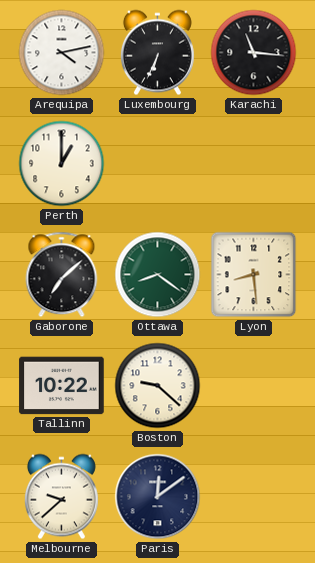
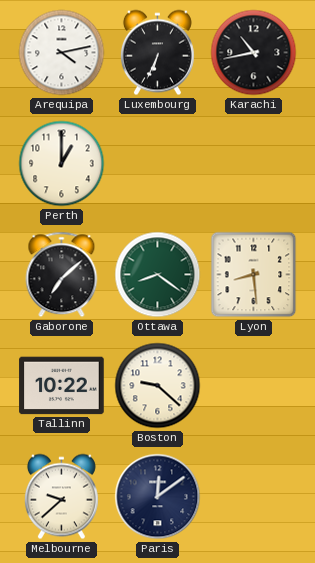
Karachi: 11:16 -> 10:43 (254, 53)
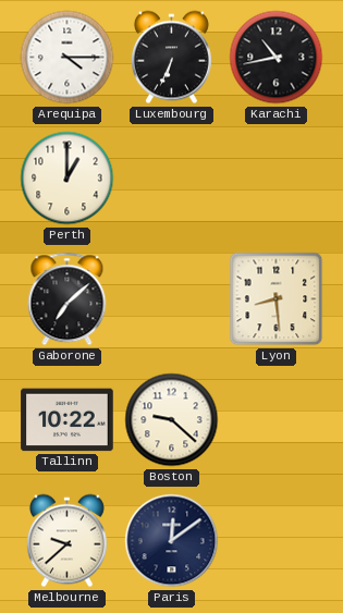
Arequipa: 4:13 -> 4:15 (68, 58)
Ottawa: 8:21 -> none (158, 275)
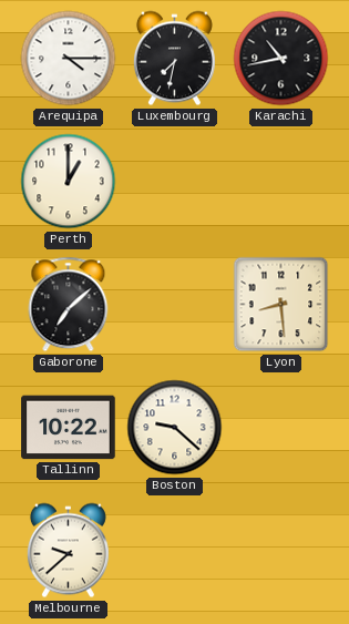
Luxembourg: 6:34 -> 7:32 (174, 59)
Paris: 12:09 -> none (172, 541)
